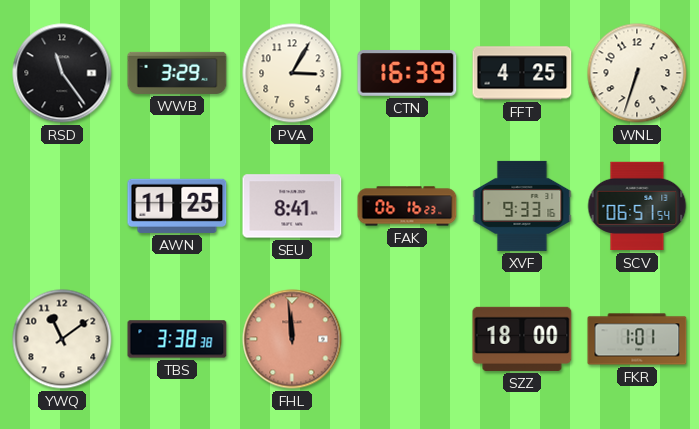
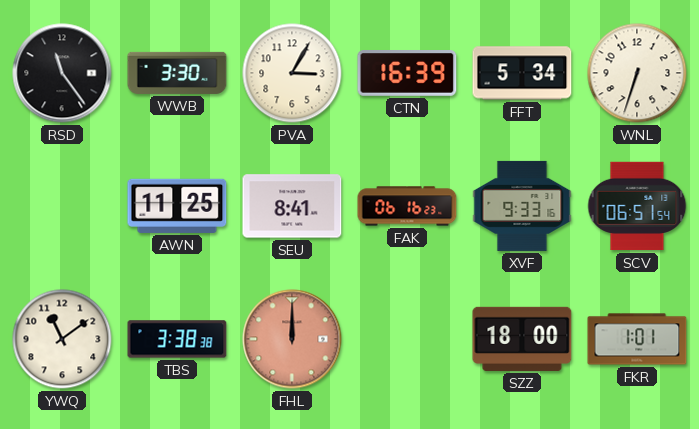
WWB: 3:29 -> 3:30 (177, 73)
FFT: 4:25 -> 5:34 (522, 73)
FHL: 11:59 -> 12:00 (292, 339)
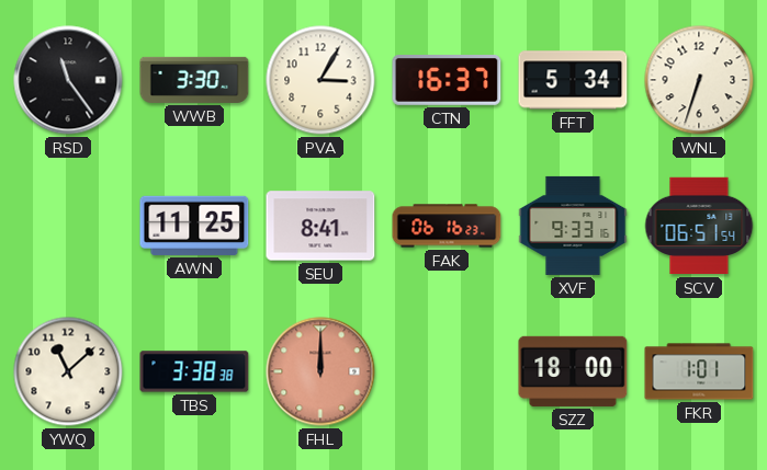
CTN: 16:39 -> 16:37 (447, 81)
YWQ: 11:09 -> 11:08 (68, 371)
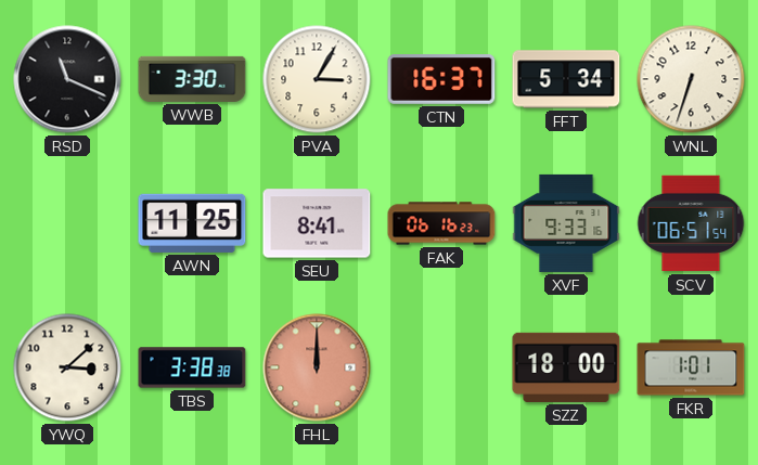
RSD: 11:24 -> 11:19 (67, 79)
YWQ: 11:08 -> 3:08 (67, 367)
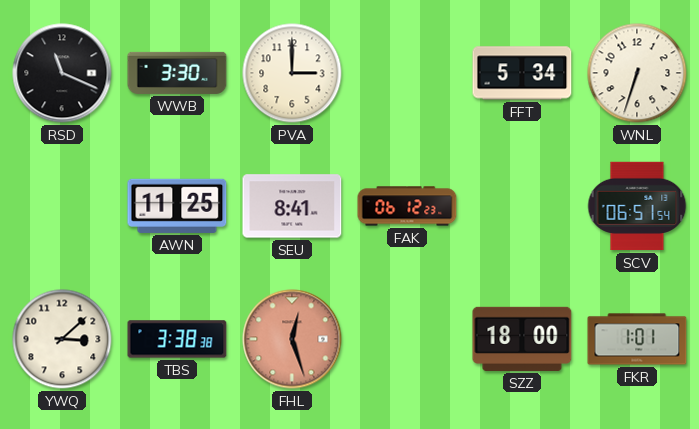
PVA: 3:05 -> 3:00 (292, 73)
CTN: 16:37 -> none (441, 80)
FAK: 06:16 -> 06:12 (407, 206)
XVF: 9:33 -> none (566, 223)
FHL: 12:00 -> 12:27 (292, 339)
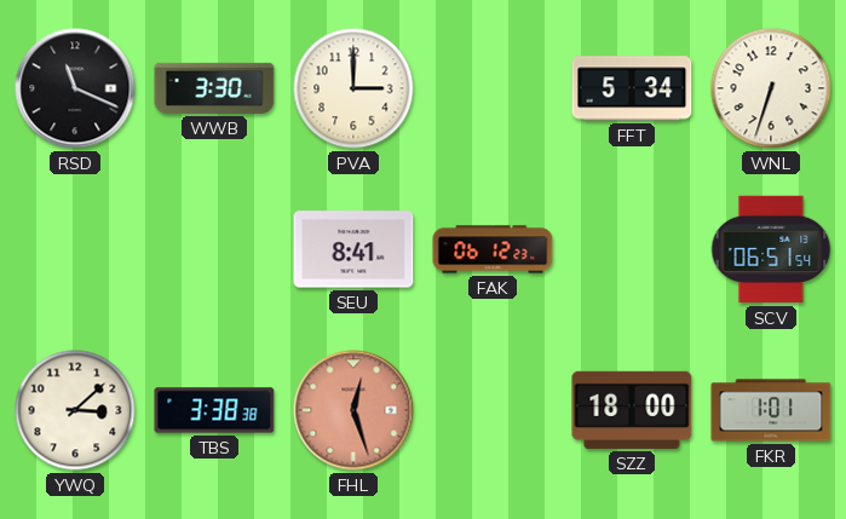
AWN: 11:25 -> none (177, 206)
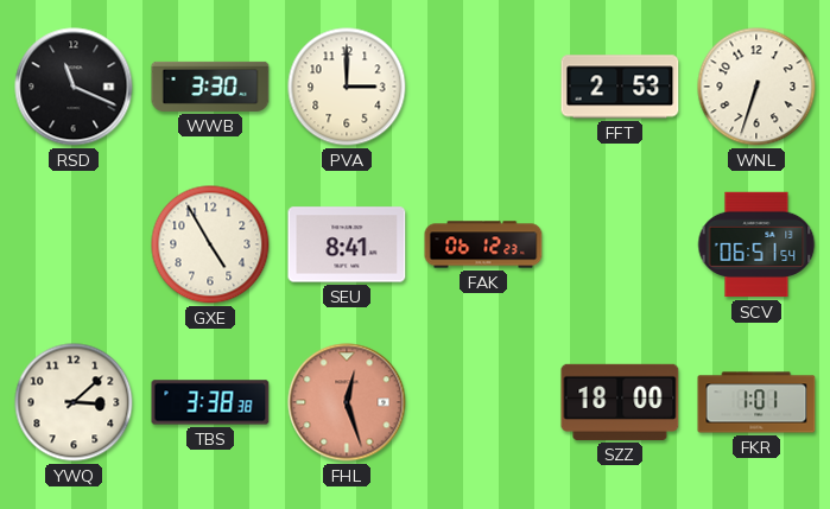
FFT: 5:34 -> 2:53 (620, 87)
GXE: none -> 4:55 (210, 244)
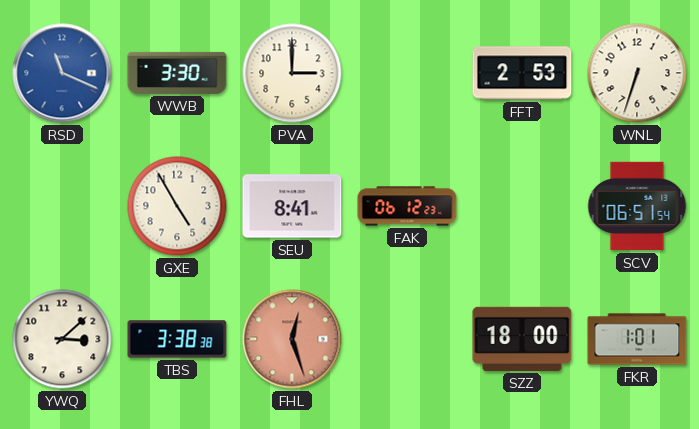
RSD dial: black -> blue (62, 73)
